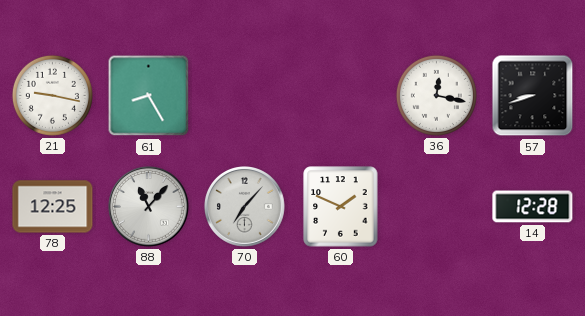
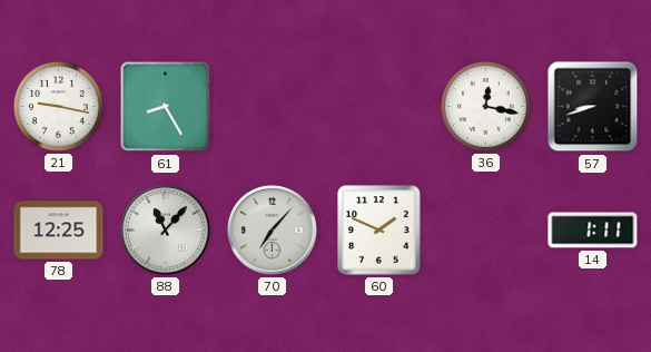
14: 12:28 -> 1:11 (593, 231)
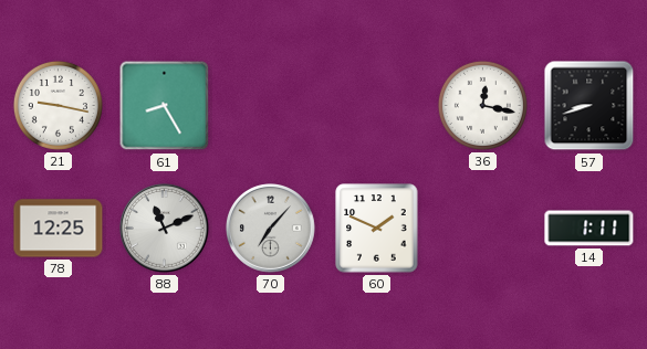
88: 11:07 -> 11:11 (165, 229)
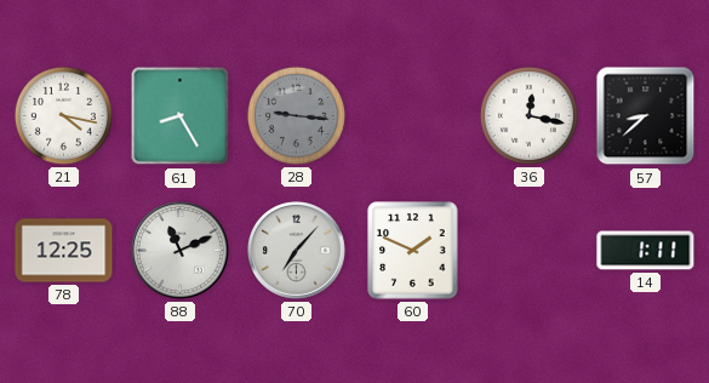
21: 9:17 -> 4:17 (63, 115)
28: none -> 9:16 (296, 115)
57: 8:42 -> 8:38 (646, 116)
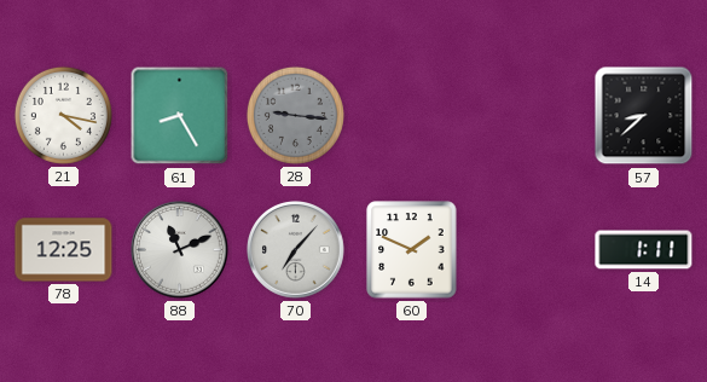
36: 12:17 -> none (528, 115)
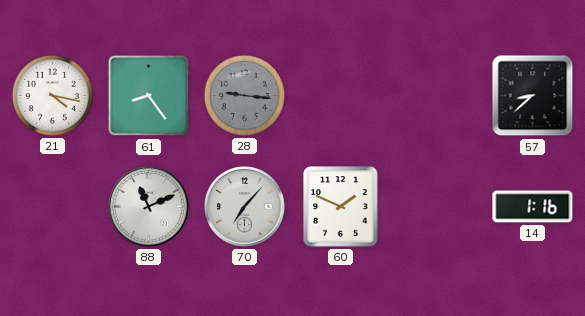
61: 8:25 -> 8:24 (149, 96)
78: 12:25 -> none (64, 250)
14: 1:11 -> 1:16 (533, 207)
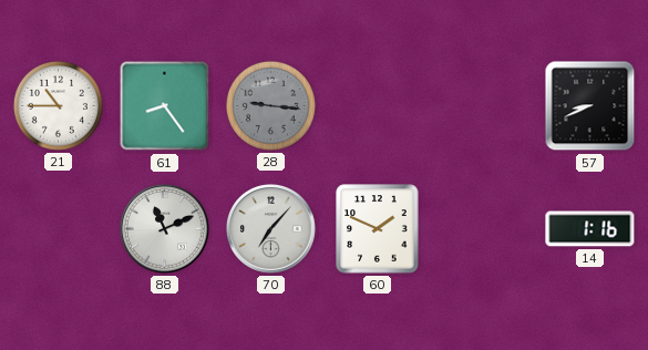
21: 4:17 -> 10:45 (58, 105)
57: 8:38 -> 8:41 (590, 106)
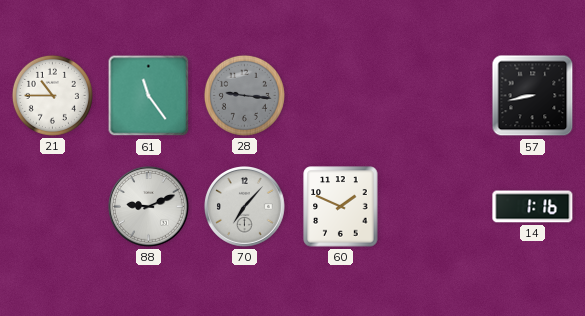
61: 8:24 -> 11:24 (149, 96)
57: 8:41 -> 8:43 (533, 96)
88: 11:11 -> 9:11 (149, 207)
